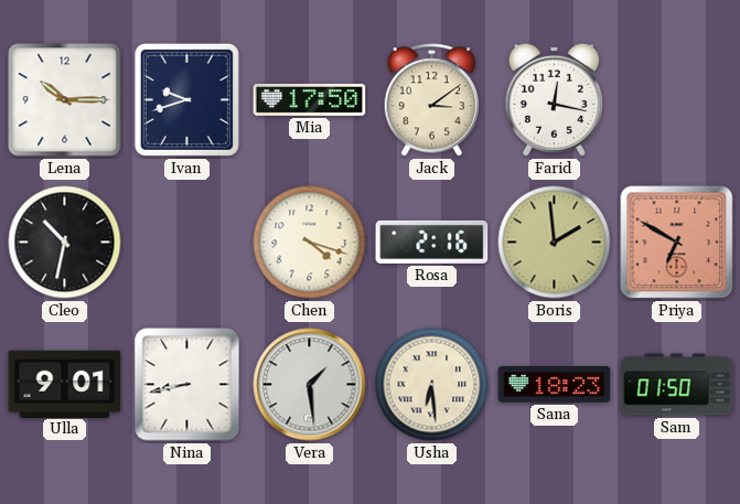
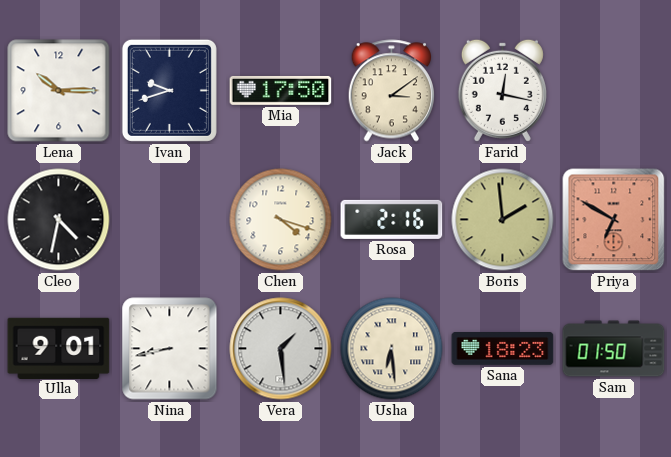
Cleo: 10:32 -> 4:32 (59, 220)
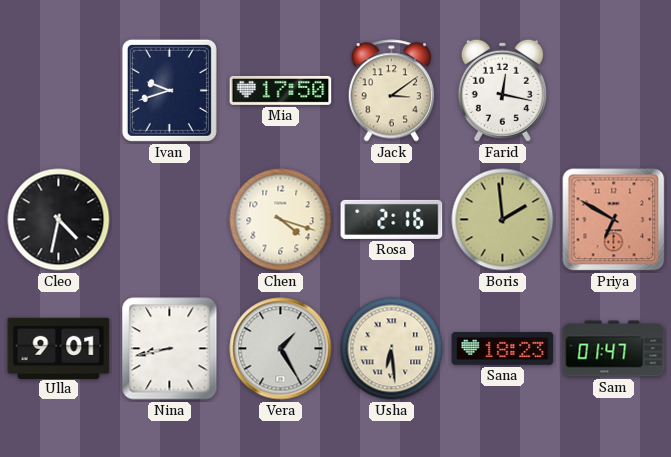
Lena: 10:15 -> none (59, 91)
Vera: 1:29 -> 1:25 (281, 349)
Sam: 01:50 -> 01:47 (614, 349)
